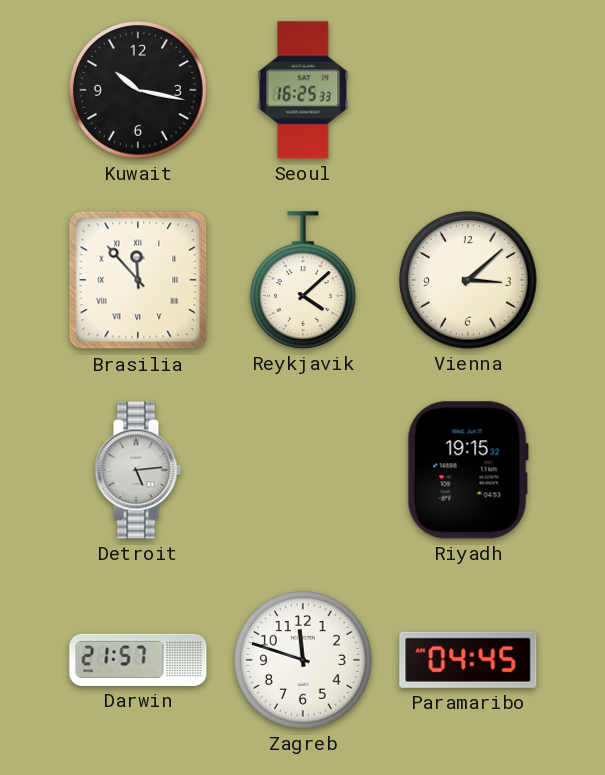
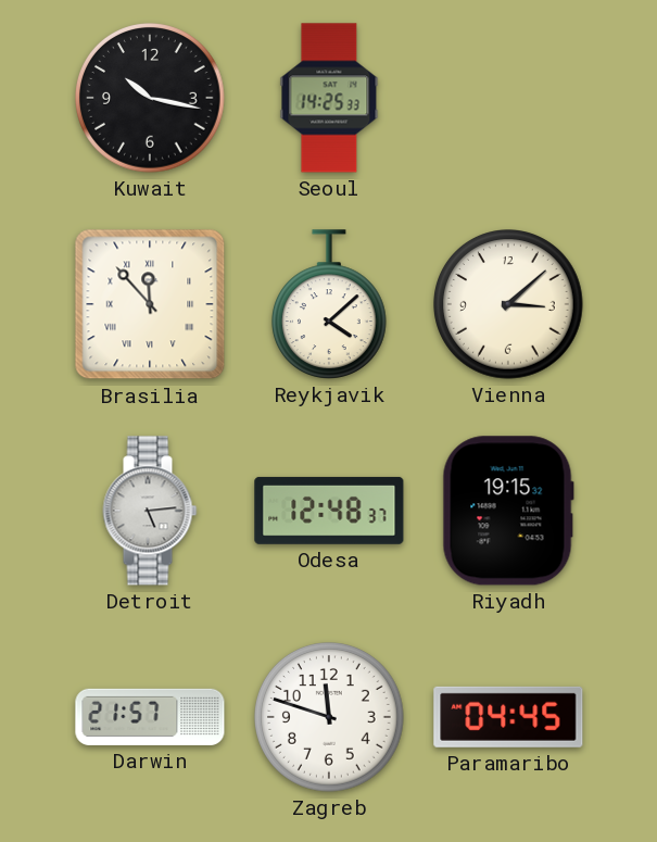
Seoul: 16:25 -> 14:25 (329, 98)
Odesa: none -> 12:48 (329, 511)
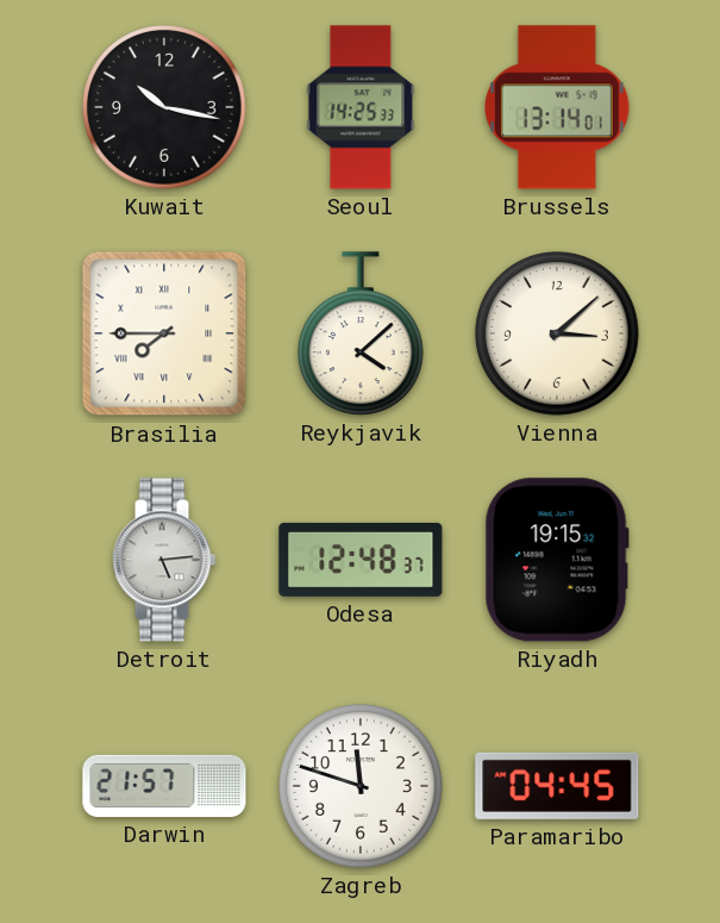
Brussels: none -> 13:14 (557, 107)
Brasilia: 11:53 -> 7:45 (164, 333)
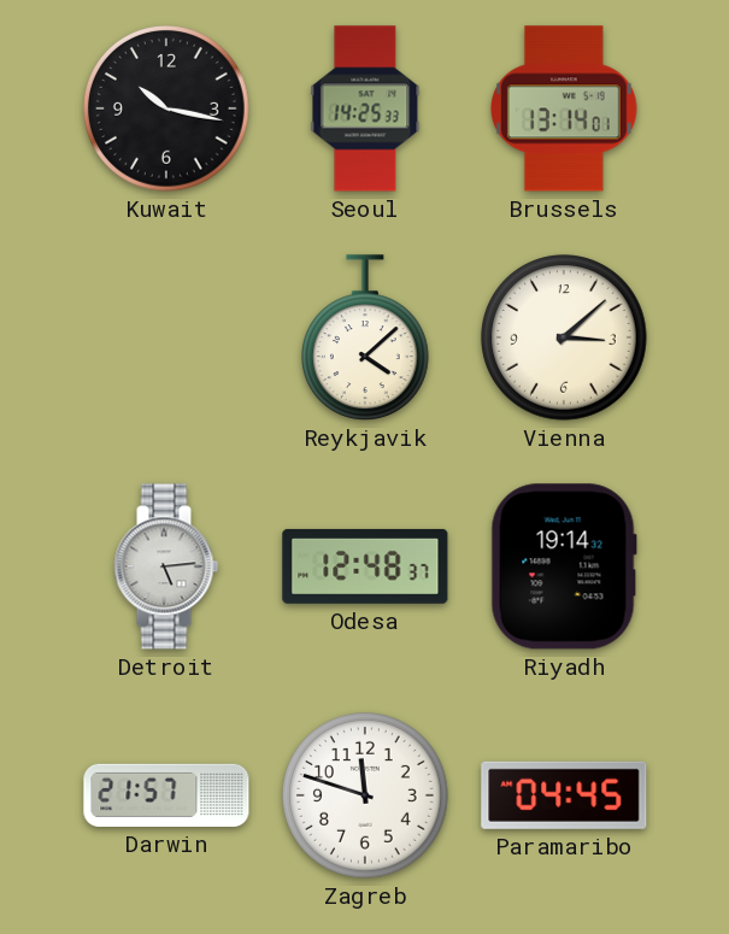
Brasilia: 7:45 -> none (164, 333)
Riyadh: 19:15 -> 19:14 (564, 566)
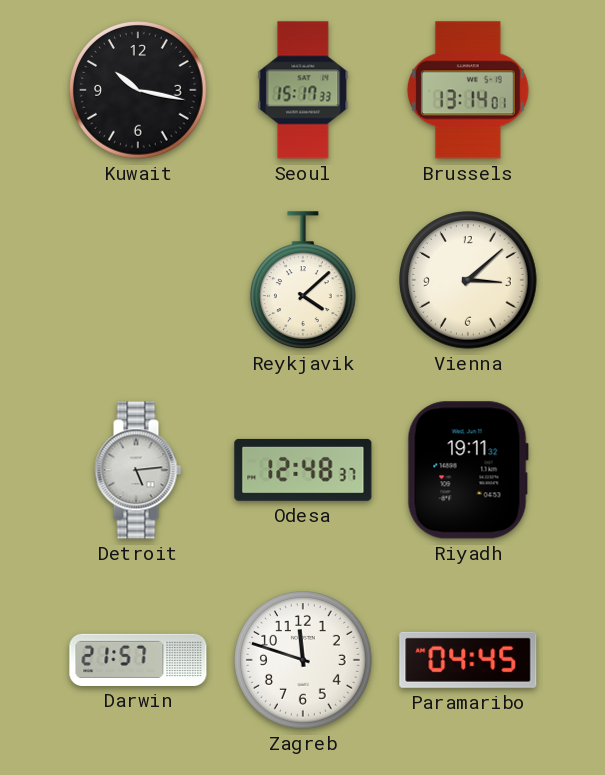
Seoul: 14:25 -> 15:17 (303, 90)
Riyadh: 19:14 -> 19:11 (468, 470)
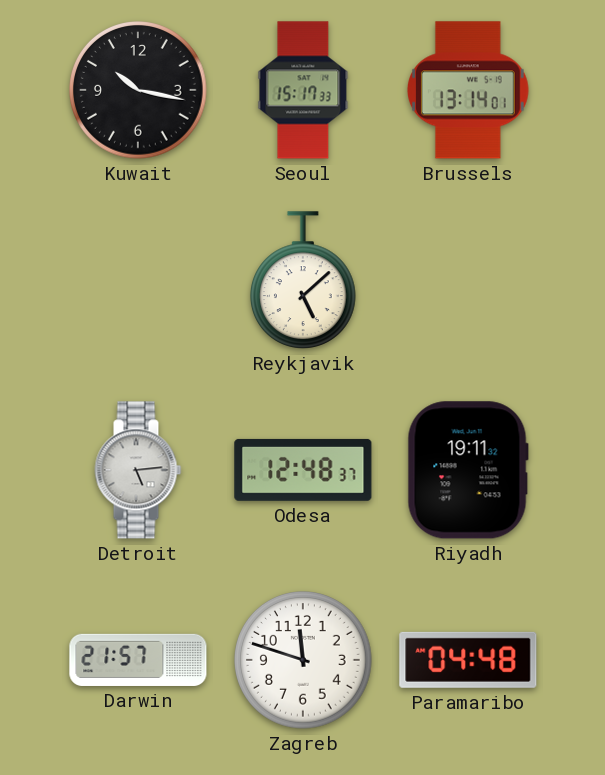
Reykjavik: 4:08 -> 5:08 (303, 280)
Vienna: 3:08 -> none (468, 280)
Paramaribo: 04:45 -> 04:48 (468, 660)
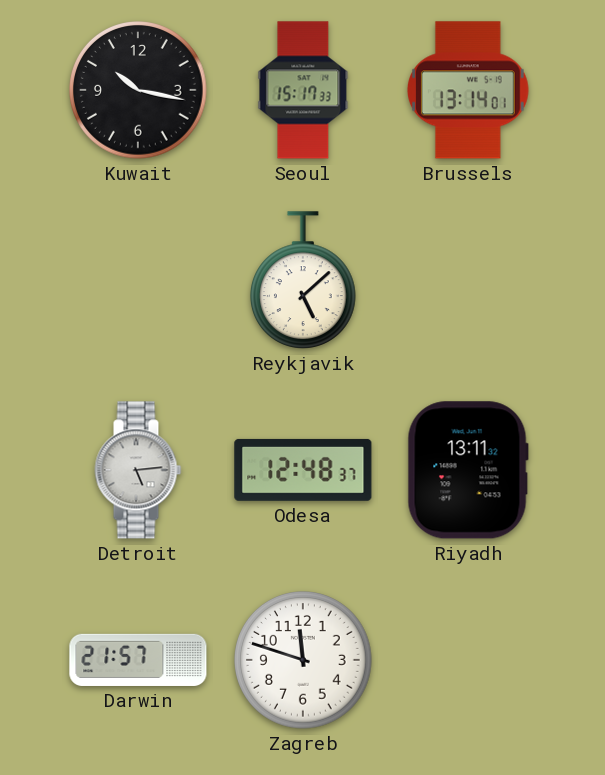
Riyadh: 19:11 -> 13:11 (468, 470)
Paramaribo: 04:48 -> none (468, 660)
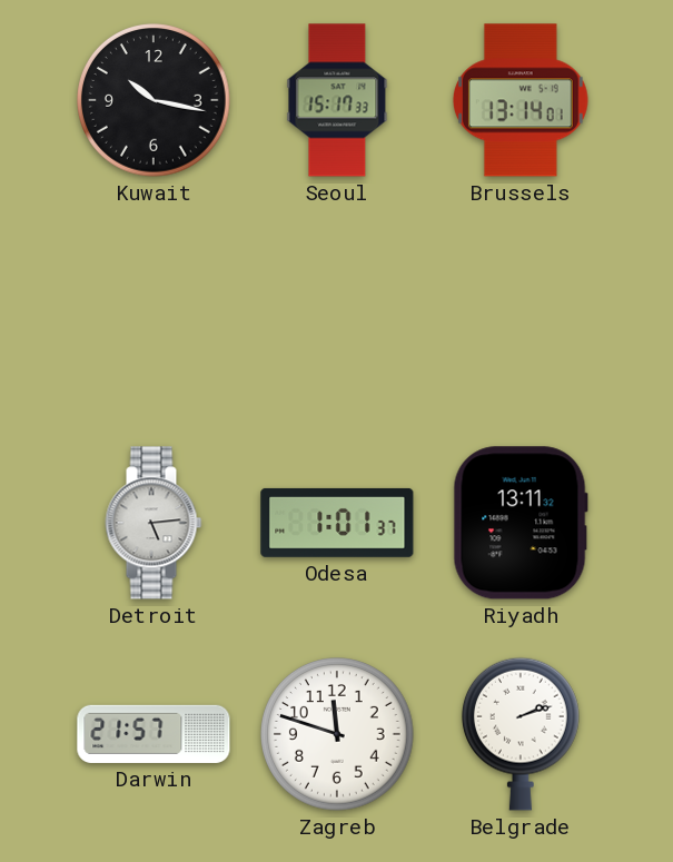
Reykjavik: 5:08 -> none (303, 280)
Odesa: 12:48 -> 1:01 (337, 523)
Belgrade: none -> 2:12 (521, 734)
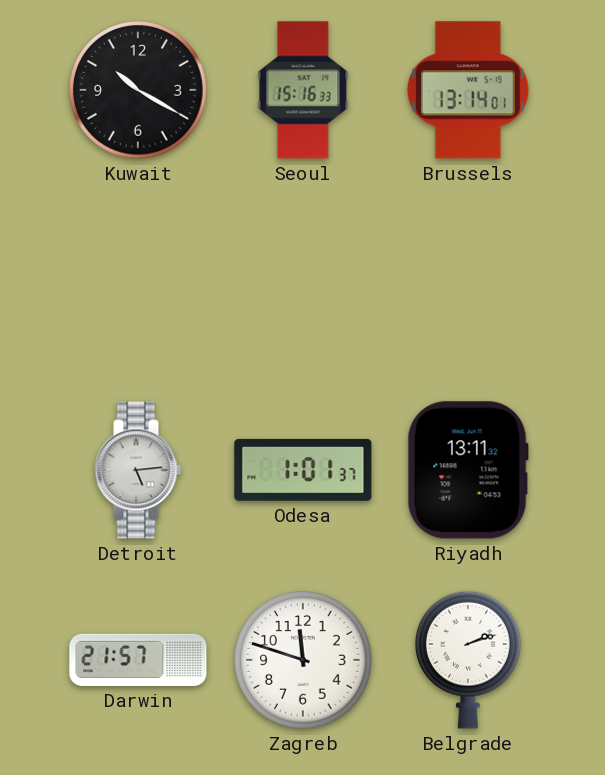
Kuwait: 10:17 -> 10:20 (138, 90)
Seoul: 15:17 -> 15:16 (303, 90)
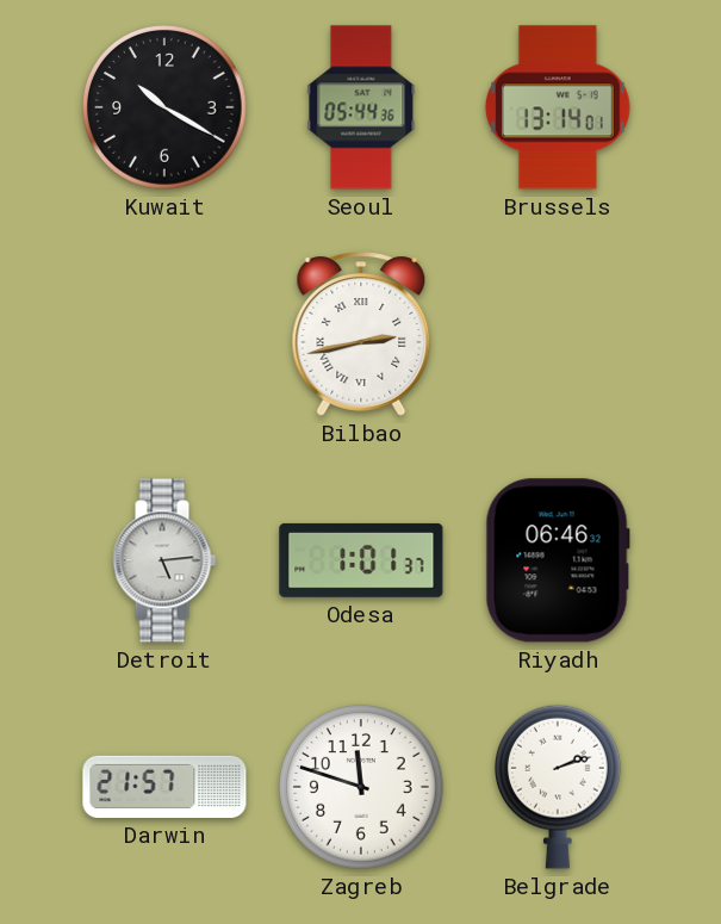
Seoul: 15:16 -> 05:44 (361, 107)
Bilbao: none -> 2:43 (361, 334)
Riyadh: 13:11 -> 06:46 (558, 560)
